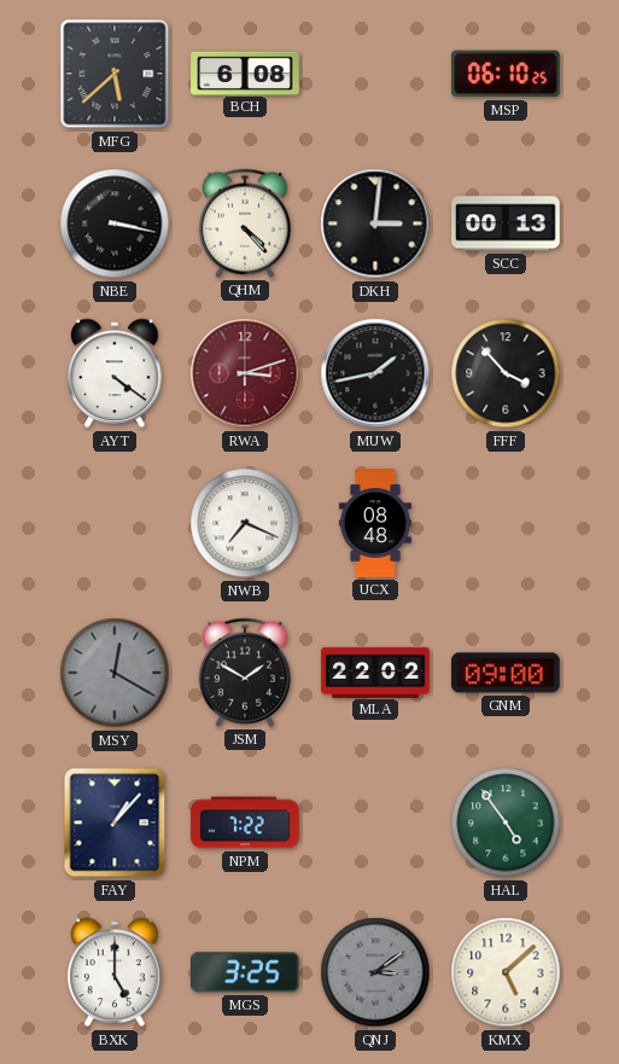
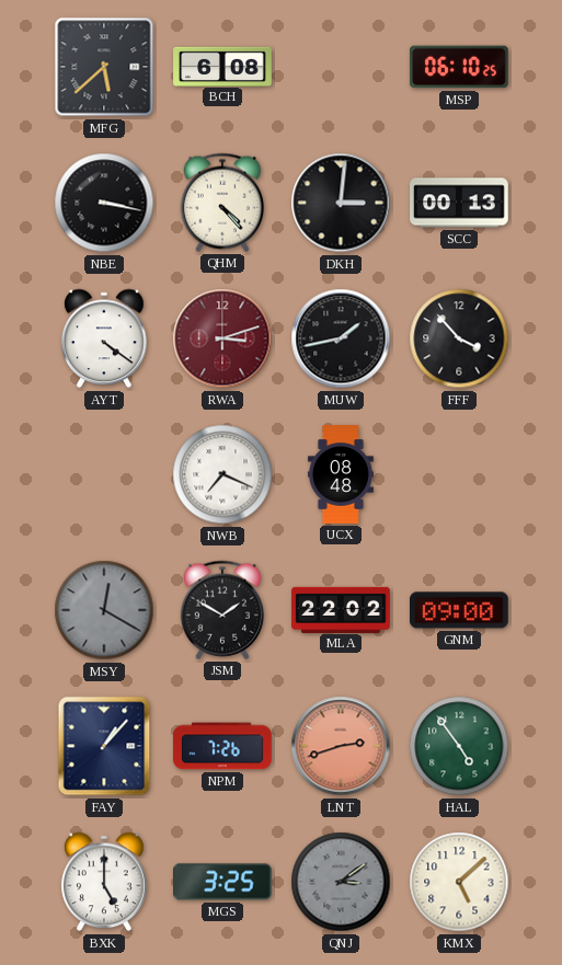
NPM: 7:22 -> 7:26 (222, 746)
LNT: none -> 2:42 (341, 746)
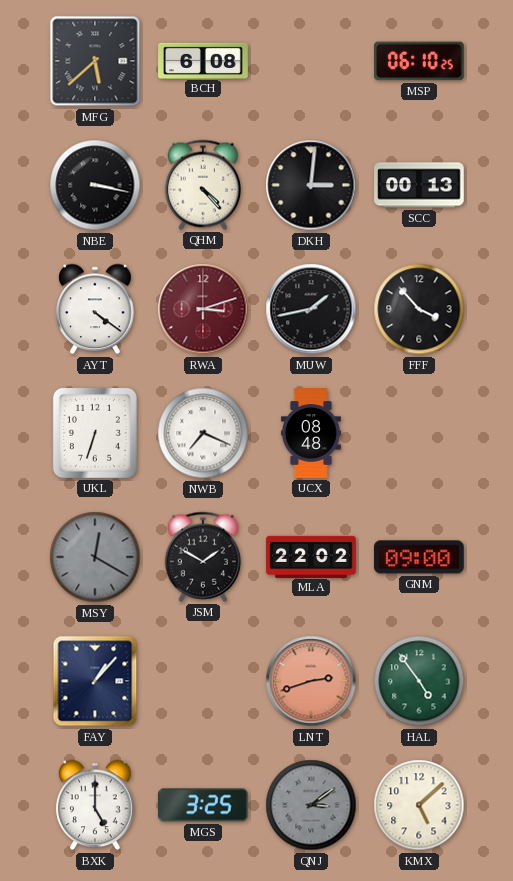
UKL: none -> 6:33 (95, 433)
NPM: 7:26 -> none (222, 746)
